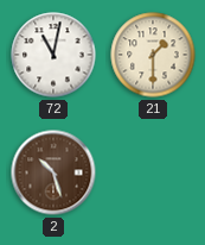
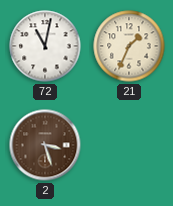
21: 1:30 -> 1:34 (129, 46)
2: 10:27 -> 3:27 (45, 145)
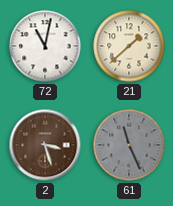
21: 1:34 -> 1:38 (129, 46)
61: none -> 11:26 (129, 145)
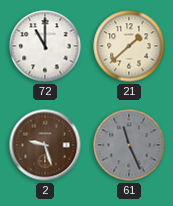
72: 11:02 -> 11:00 (45, 46)
2: 3:27 -> 9:27 (45, 145)
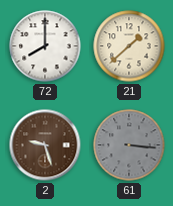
72: 11:00 -> 8:00 (45, 46)
61: 11:26 -> 3:16 (129, 145)
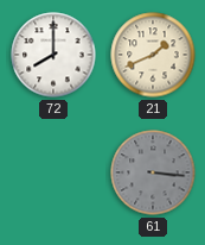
21: 1:38 -> 1:41 (153, 55)
2: 9:27 -> none (45, 145)
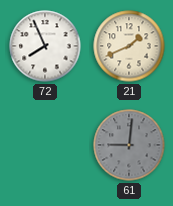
72: 8:00 -> 7:56 (45, 46)
61: 3:16 -> 9:01 (129, 145)
